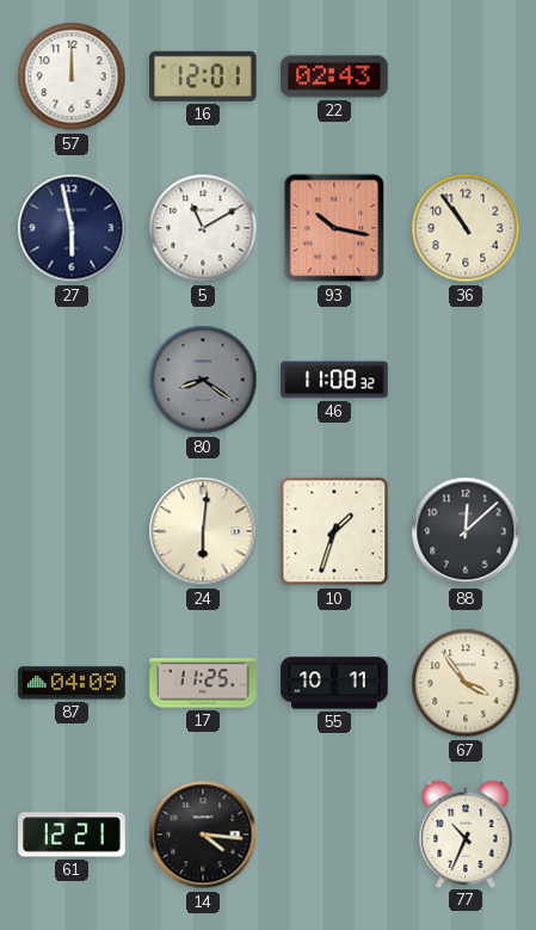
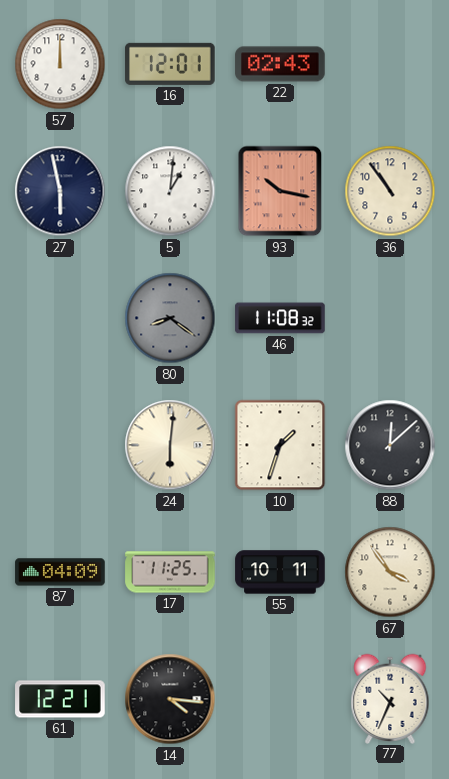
5: 11:10 -> 1:01 (170, 191)
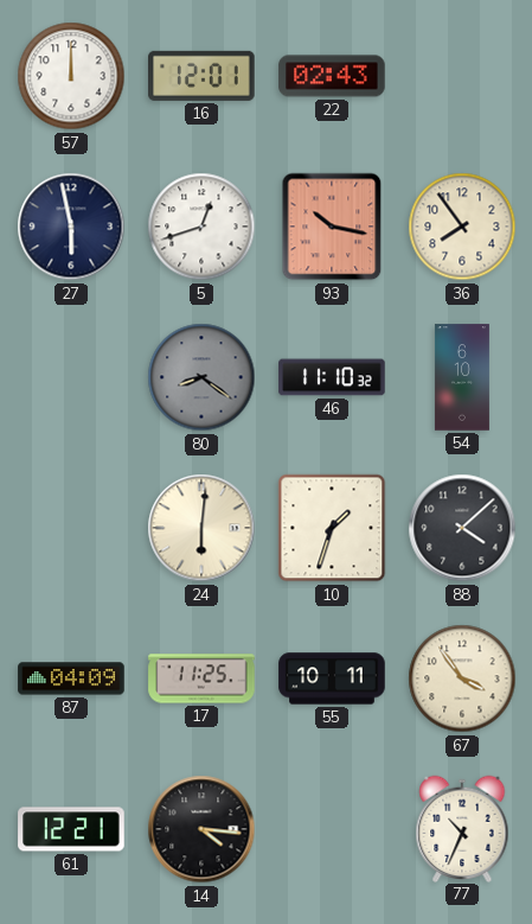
5: 1:01 -> 12:42 (201, 227)
36: 10:54 -> 7:54 (462, 227)
46: 11:08 -> 11:10 (332, 377)
54: none -> 6:10 (462, 377)
88: 12:08 -> 4:08 (462, 528)
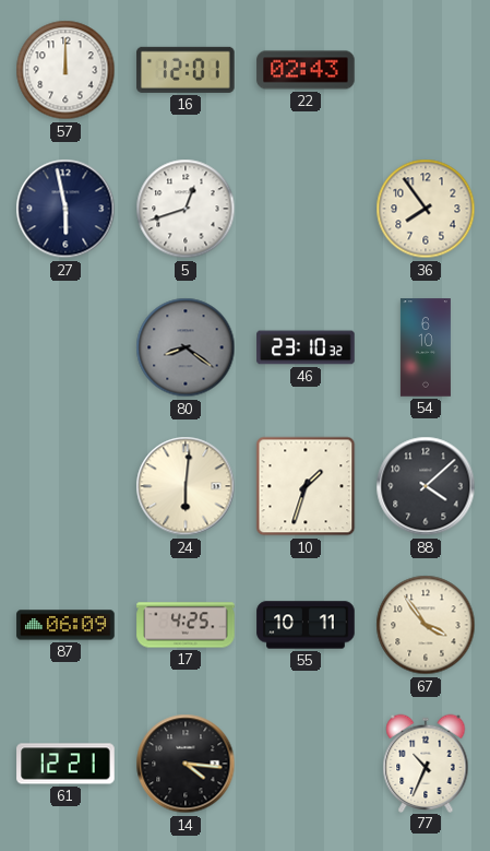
93: 10:17 -> none (332, 227)
46: 11:10 -> 23:10 (306, 347)
87: 04:09 -> 06:09 (65, 625)
17: 11:25 -> 4:25 (186, 625)
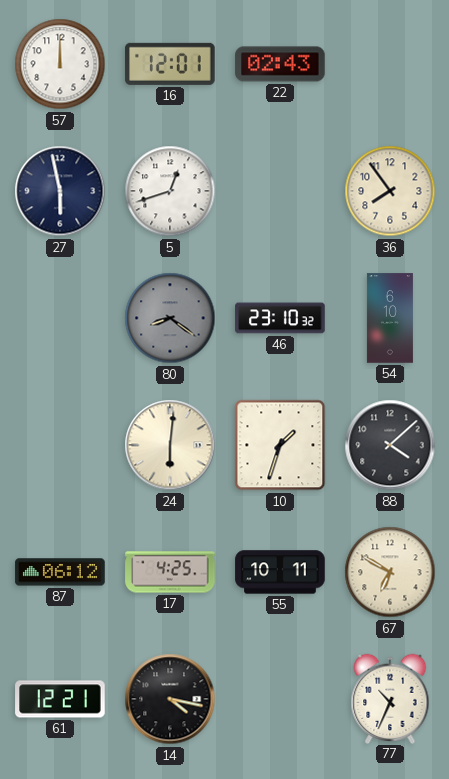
87: 06:09 -> 06:12 (60, 572)
67: 3:54 -> 6:50 (390, 572)
14: 4:16 -> 4:17 (170, 699)
